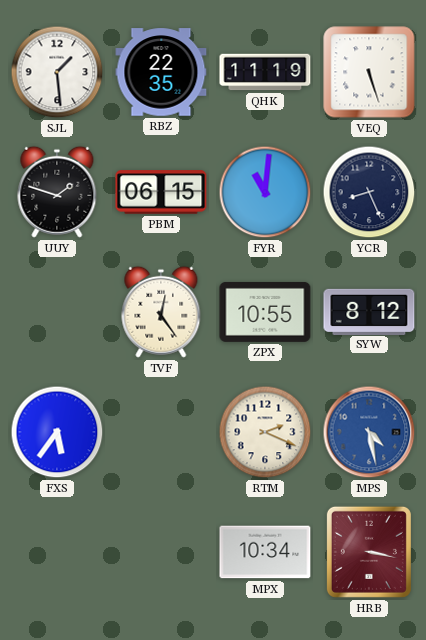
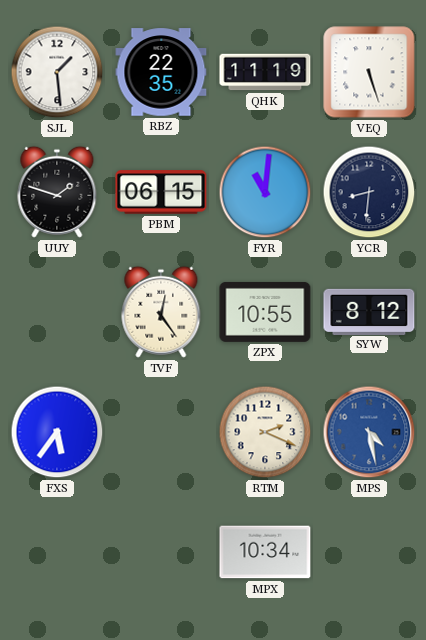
YCR: 8:26 -> 8:31 (369, 192)
HRB: 3:17 -> none (369, 552)
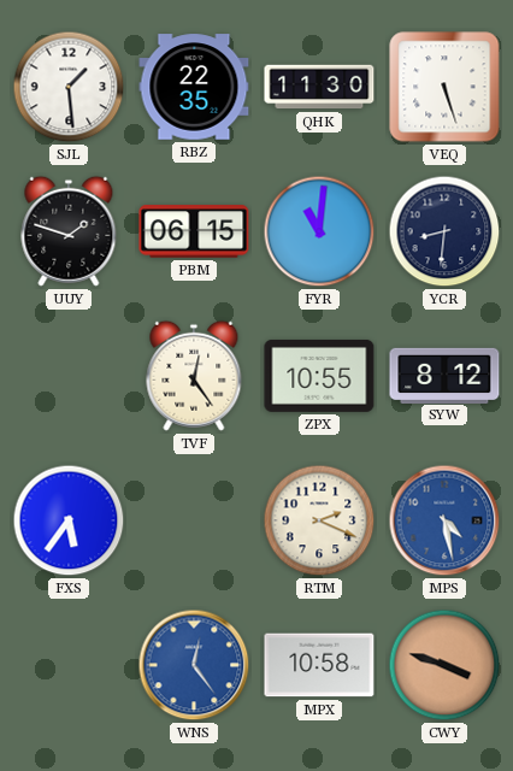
QHK: 11:19 -> 11:30 (319, 87)
WNS: none -> 12:24 (194, 665)
MPX: 10:34 -> 10:58 (319, 665)
CWY: none -> 3:48 (444, 665)
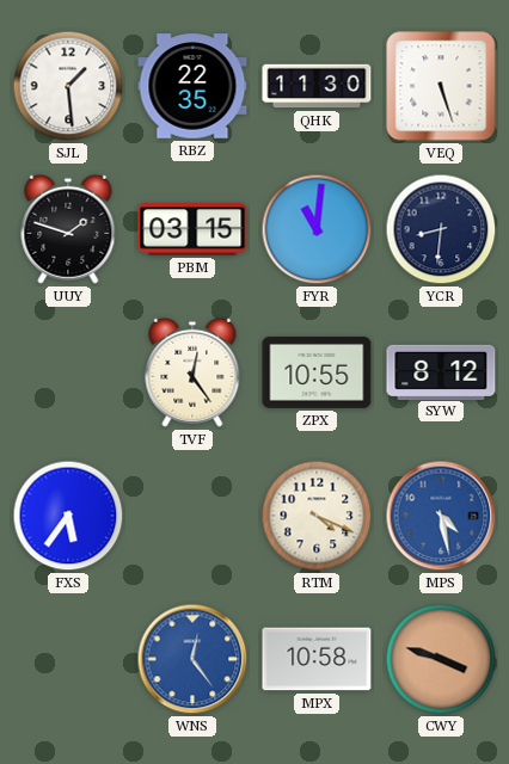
PBM: 06:15 -> 03:15 (192, 229)
RTM: 2:19 -> 4:19 (317, 516)
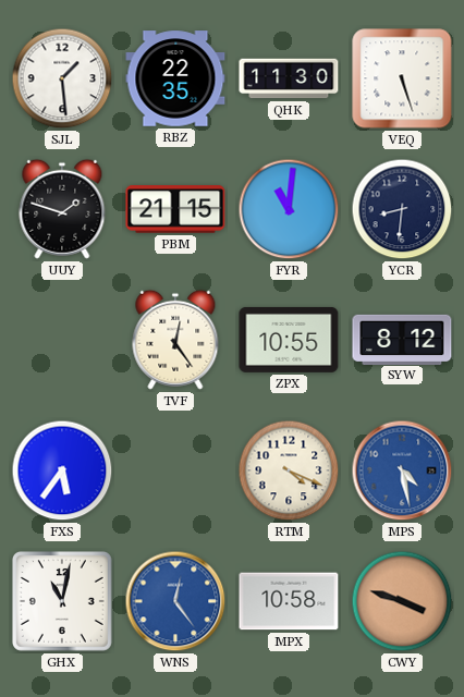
PBM: 03:15 -> 21:15 (175, 209)
GHX: none -> 11:02 (62, 601)
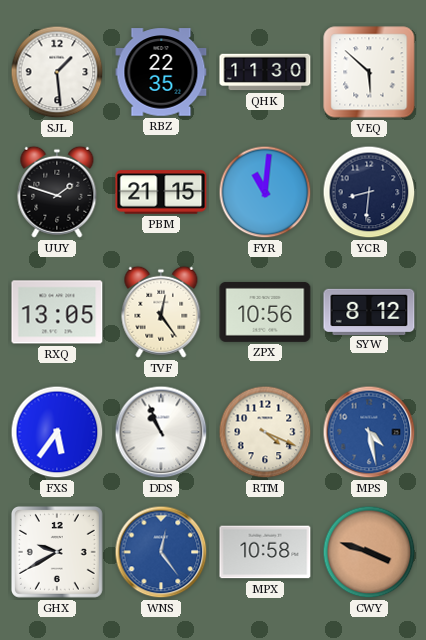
VEQ: 5:27 -> 5:52 (369, 72)
RXQ: none -> 13:05 (57, 312)
ZPX: 10:55 -> 10:56 (265, 312)
DDS: none -> 10:56 (161, 432)
GHX: 11:02 -> 9:40 (57, 552)
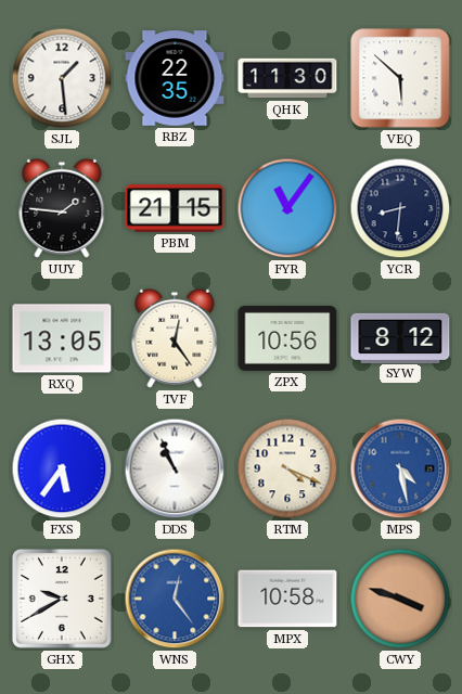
UUY: 1:48 -> 1:46 (62, 208)
FYR: 11:01 -> 11:06 (287, 208)
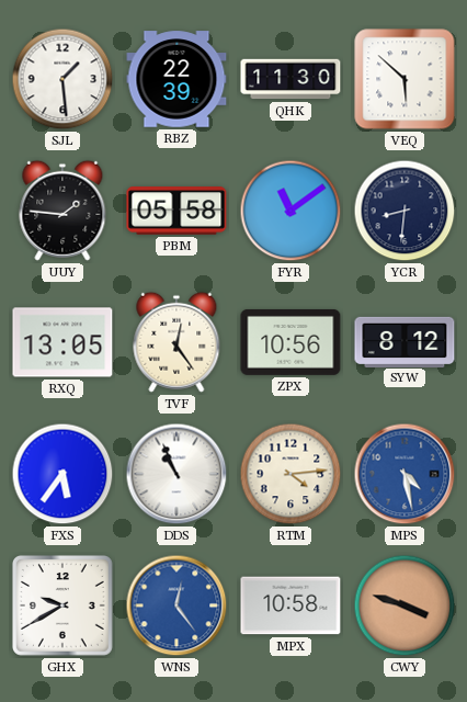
RBZ: 22:35 -> 22:39 (176, 79)
PBM: 21:15 -> 05:58 (176, 211)
FYR: 11:06 -> 11:09 (291, 211)
RTM: 4:19 -> 4:14 (291, 474)
